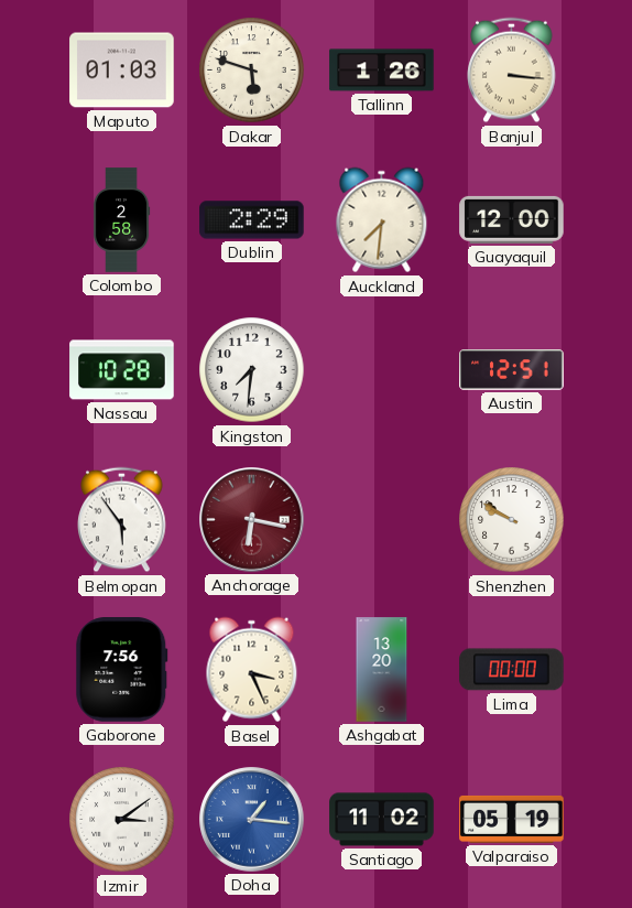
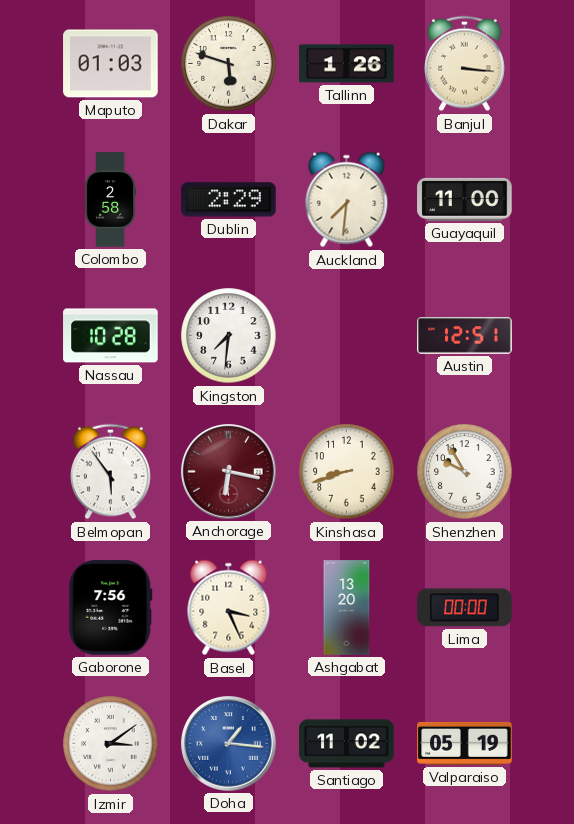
Guayaquil: 12:00 -> 11:00 (465, 199)
Kinshasa: none -> 8:42 (347, 472)
Shenzhen: 9:50 -> 9:55 (465, 472)
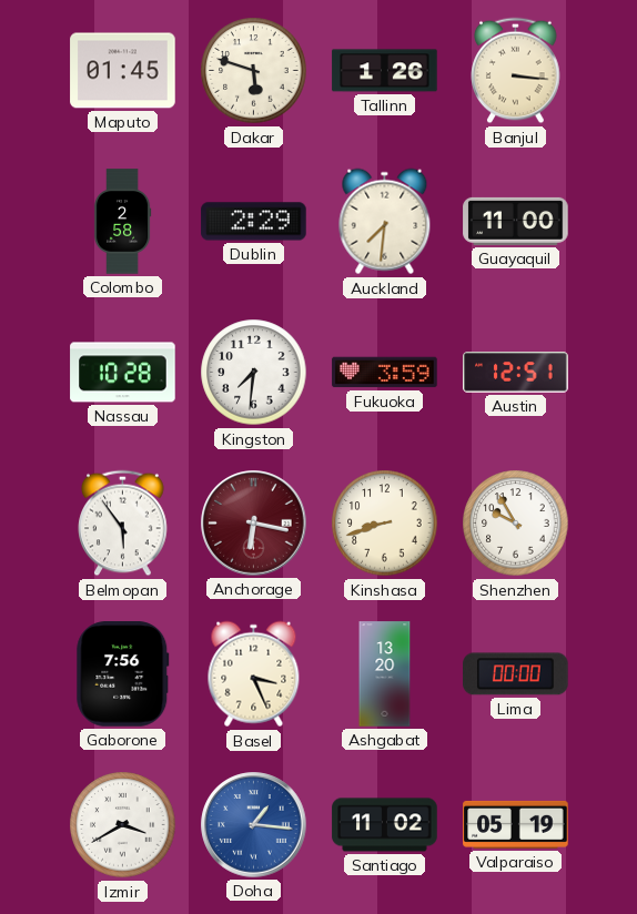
Maputo: 01:03 -> 01:45 (123, 71)
Fukuoka: none -> 3:59 (385, 373)
Izmir: 3:09 -> 3:40 (123, 825)
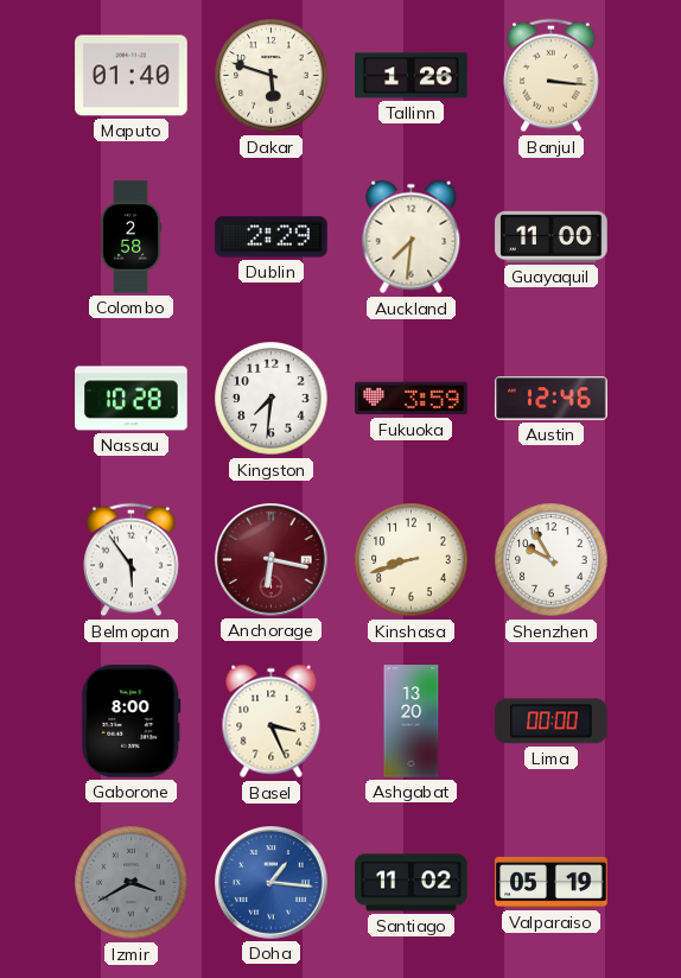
Maputo: 01:45 -> 01:40 (132, 76)
Austin: 12:51 -> 12:46 (552, 399)
Gaborone: 7:56 -> 8:00 (132, 722)
Izmir dial: white -> grey (132, 883)
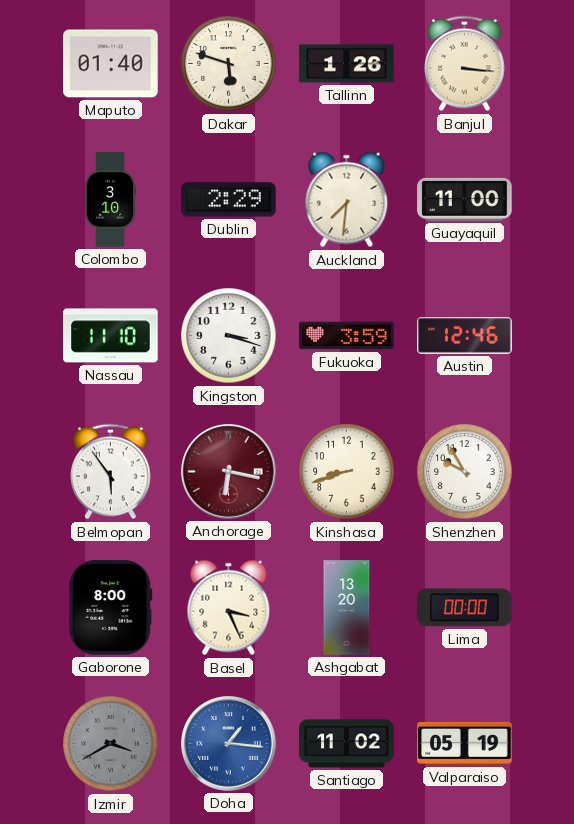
Colombo: 2:58 -> 3:10 (110, 200)
Nassau: 10:28 -> 11:10 (111, 336)
Kingston: 7:31 -> 3:18 (229, 336)
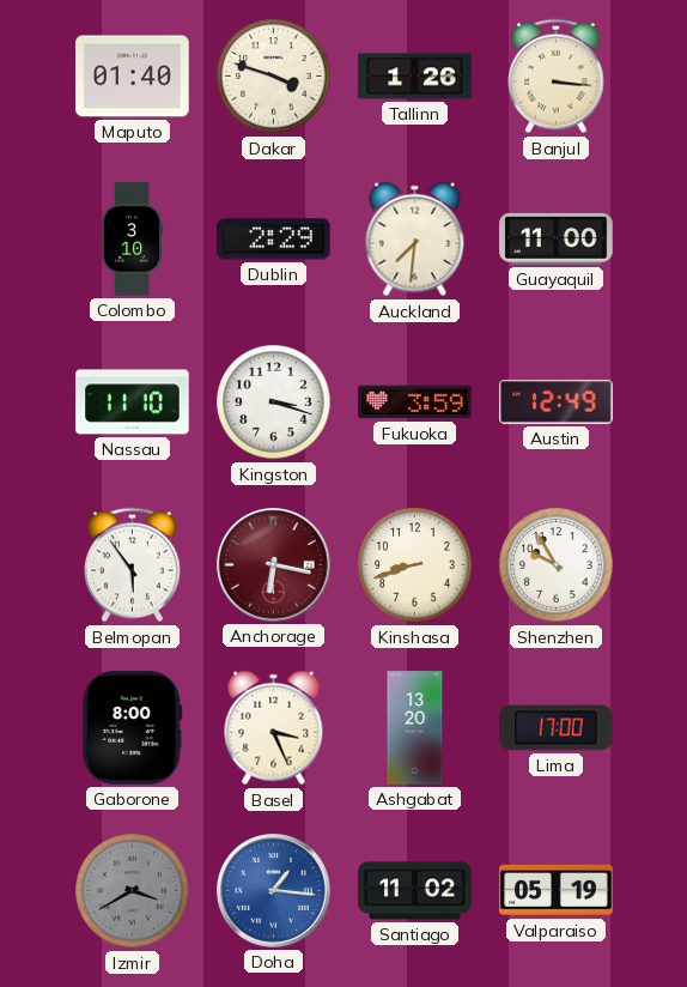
Dakar: 5:48 -> 3:48 (274, 77)
Austin: 12:46 -> 12:49 (557, 402)
Lima: 00:00 -> 17:00 (557, 728)
